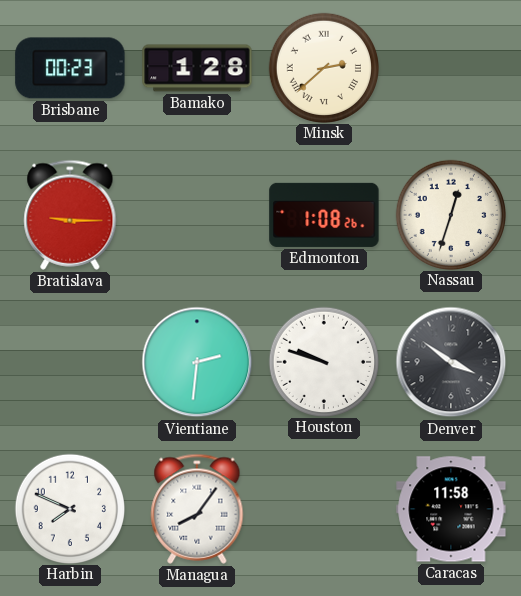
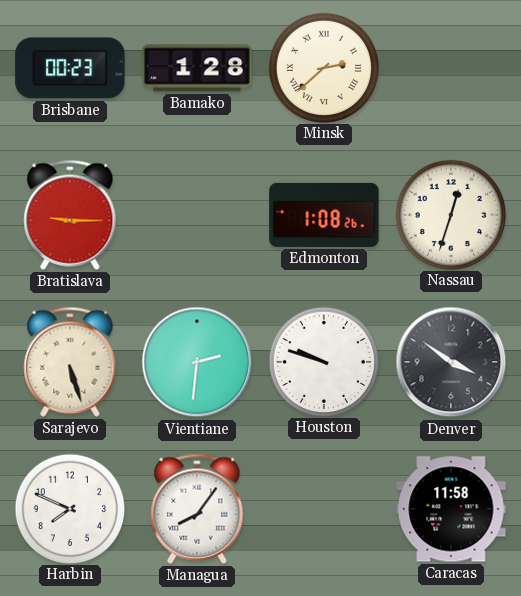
Sarajevo: none -> 5:27 (70, 362)
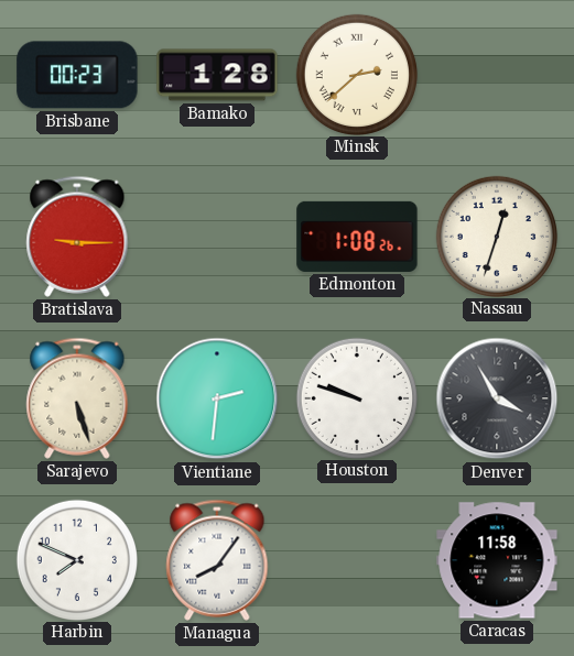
Denver: 3:51 -> 3:55 (497, 398)
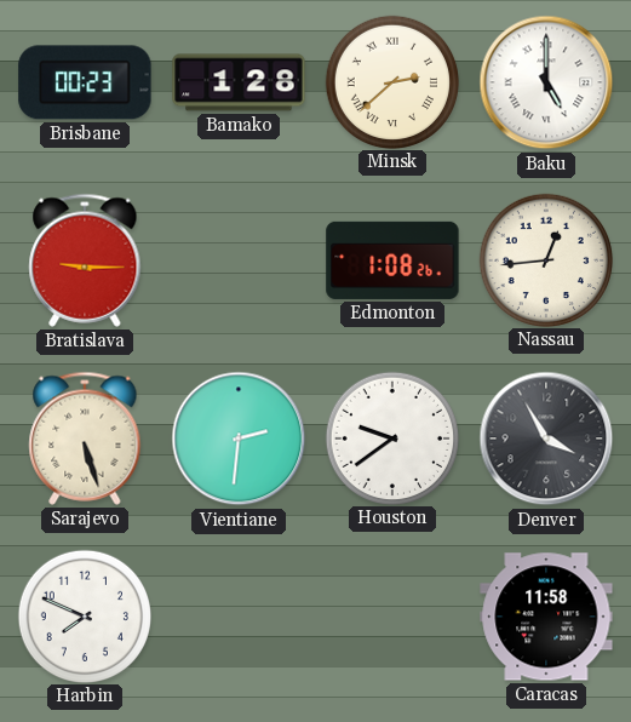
Baku: none -> 5:00 (546, 82)
Nassau: 12:33 -> 12:44 (545, 259)
Houston: 9:48 -> 9:39 (391, 437)
Managua: 8:06 -> none (217, 560)
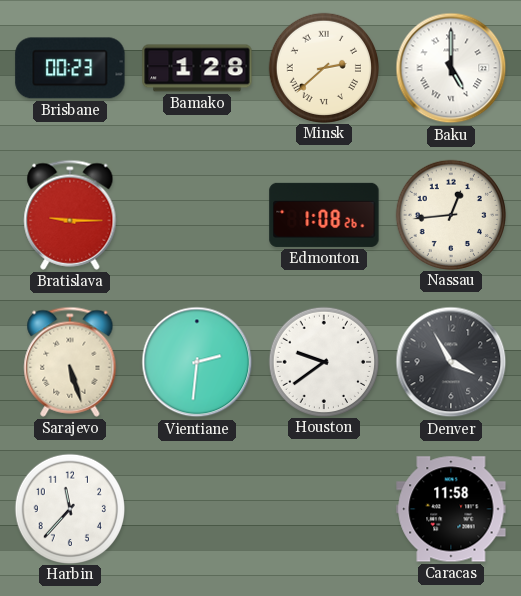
Harbin: 7:49 -> 11:37 (69, 508)
